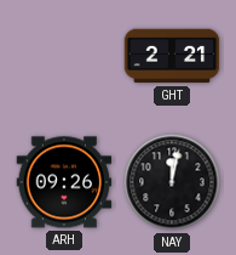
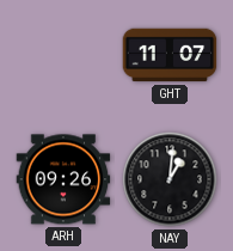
GHT: 2:21 -> 11:07 (170, 55)
NAY: 12:02 -> 1:01 (170, 179)
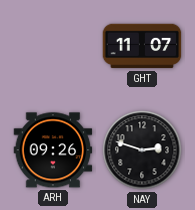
NAY: 1:01 -> 2:48 (142, 150)
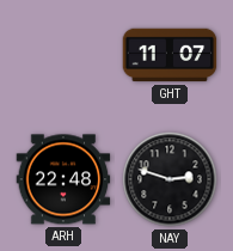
ARH: 09:26 -> 22:48 (63, 179)
